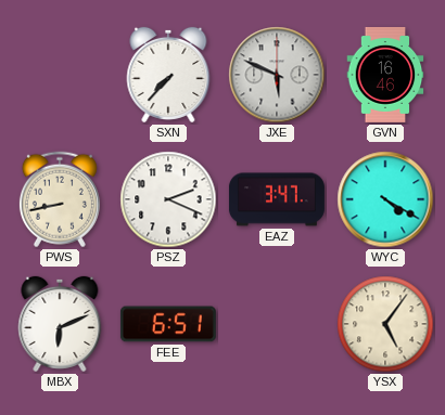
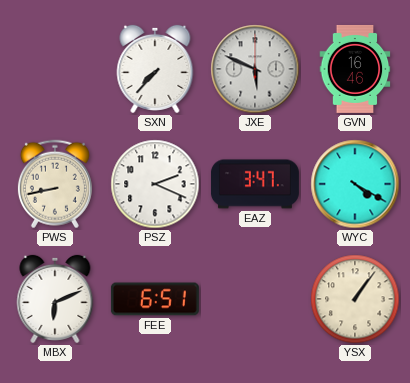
YSX: 5:06 -> 1:06 (355, 299)
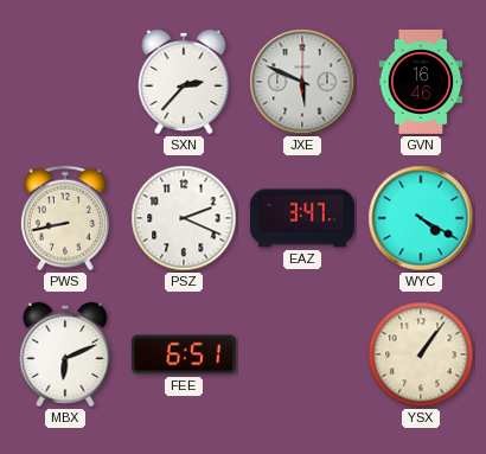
SXN: 7:37 -> 2:37 (184, 82)
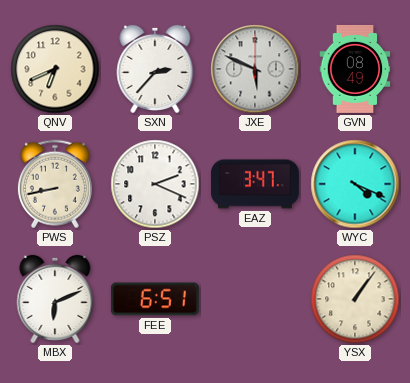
QNV: none -> 6:41 (55, 69)
GVN: 16:46 -> 08:49 (355, 69)
WYC: 4:20 -> 4:19 (355, 184)
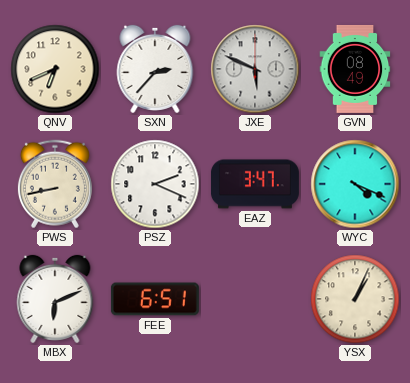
YSX: 1:06 -> 1:04 (355, 299)
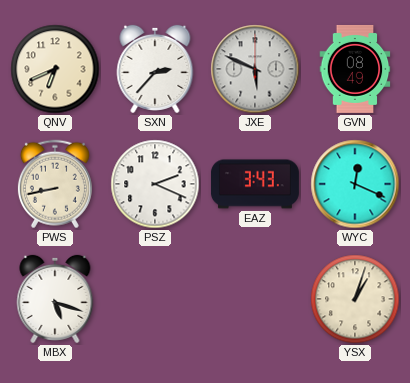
EAZ: 3:47 -> 3:43 (255, 184)
WYC: 4:19 -> 12:19 (355, 184)
MBX: 6:11 -> 5:18 (55, 299)
FEE: 6:51 -> none (155, 299)
YSX: 1:04 -> 1:03 (355, 299)
